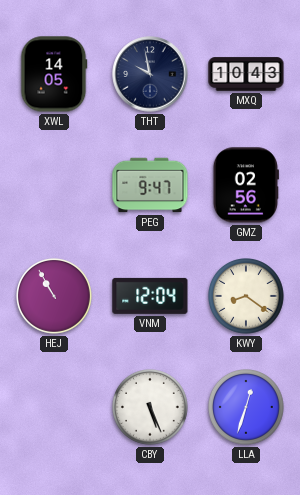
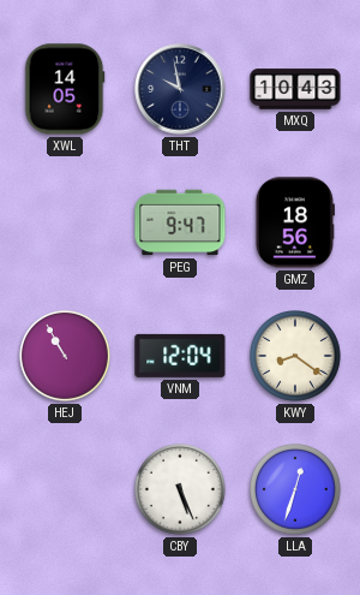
GMZ: 02:56 -> 18:56 (295, 222)
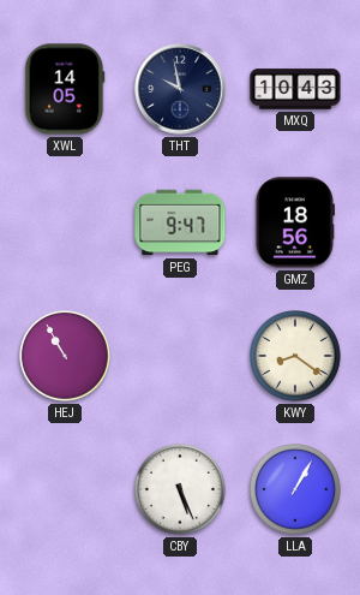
VNM: 12:04 -> none (180, 356)
LLA: 12:33 -> 1:05 (296, 490)
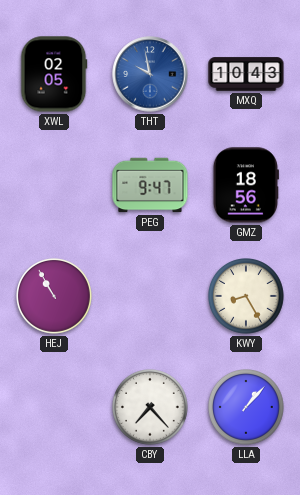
XWL: 14:05 -> 02:05 (54, 74)
THT dial: navy -> blue (150, 74)
KWY: 8:21 -> 8:25 (247, 297)
CBY: 5:26 -> 7:23 (151, 408)
LLA: 1:05 -> 1:07 (247, 408)
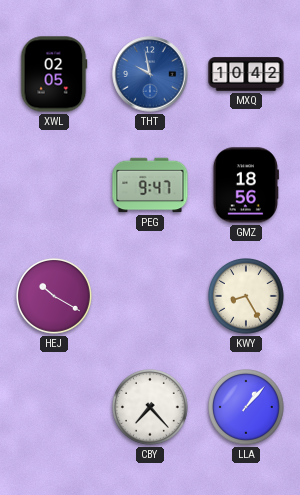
MXQ: 10:43 -> 10:42 (246, 74)
HEJ: 10:55 -> 10:20 (55, 297)
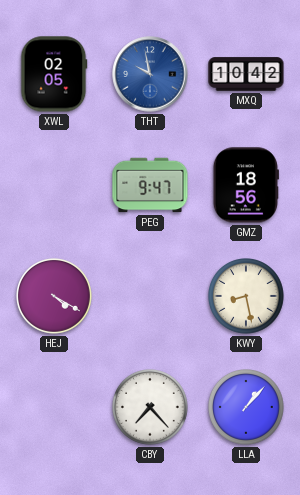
HEJ: 10:20 -> 4:20 (55, 297)
KWY: 8:25 -> 8:28 (247, 297)
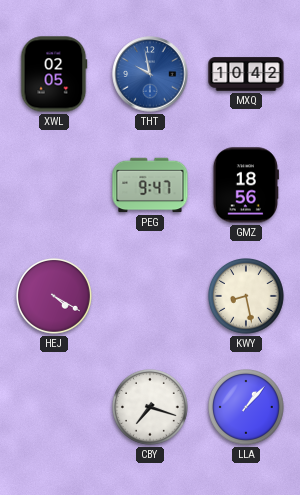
CBY: 7:23 -> 7:18 (151, 408)
